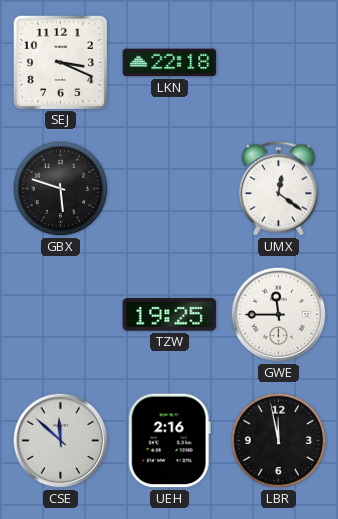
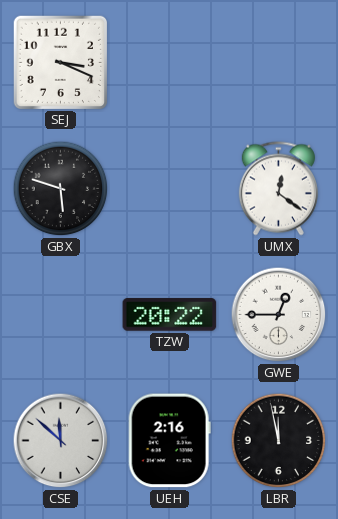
LKN: 22:18 -> none (170, 63)
TZW: 19:25 -> 20:22 (170, 315)
GWE: 11:45 -> 12:45 (279, 315)
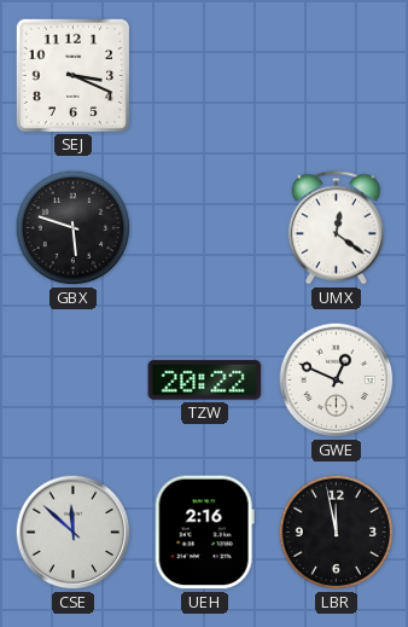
GWE: 12:45 -> 12:49 (337, 381)
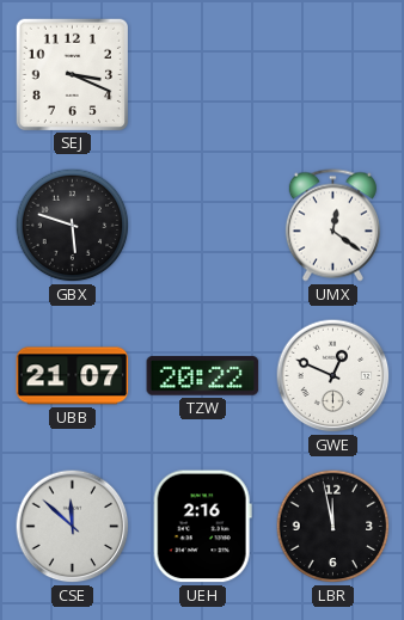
UBB: none -> 21:07 (73, 376)
